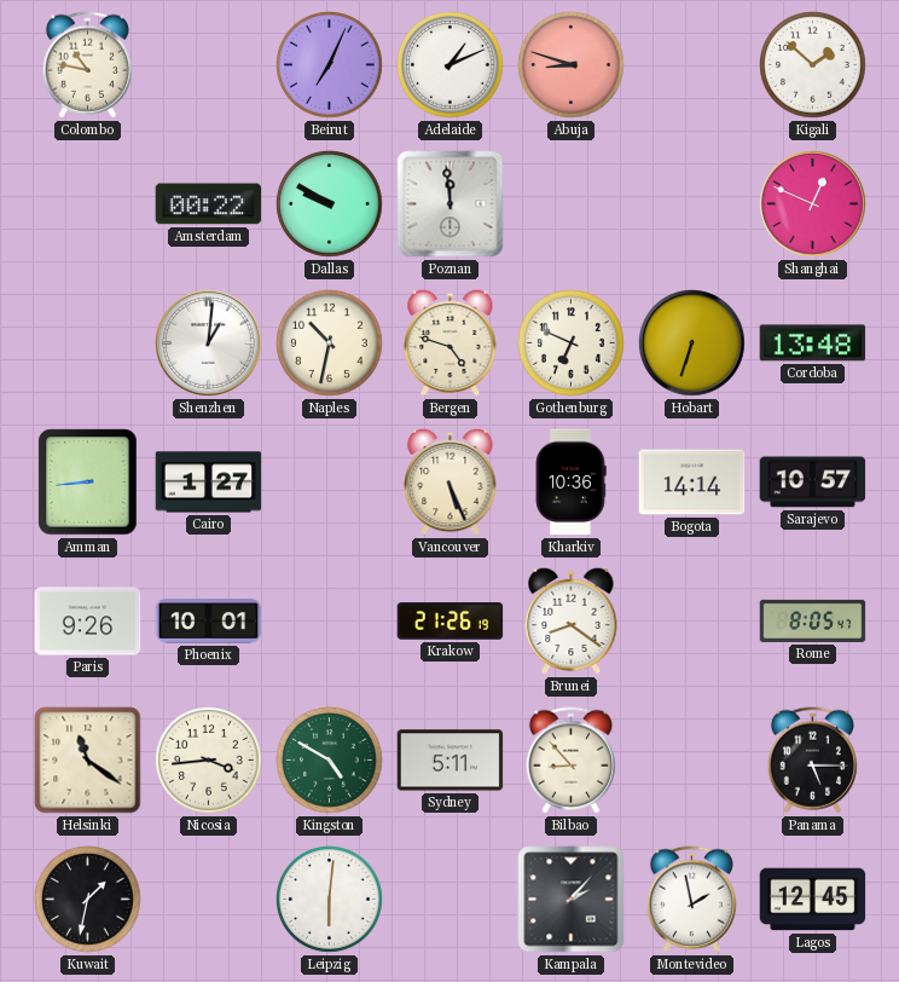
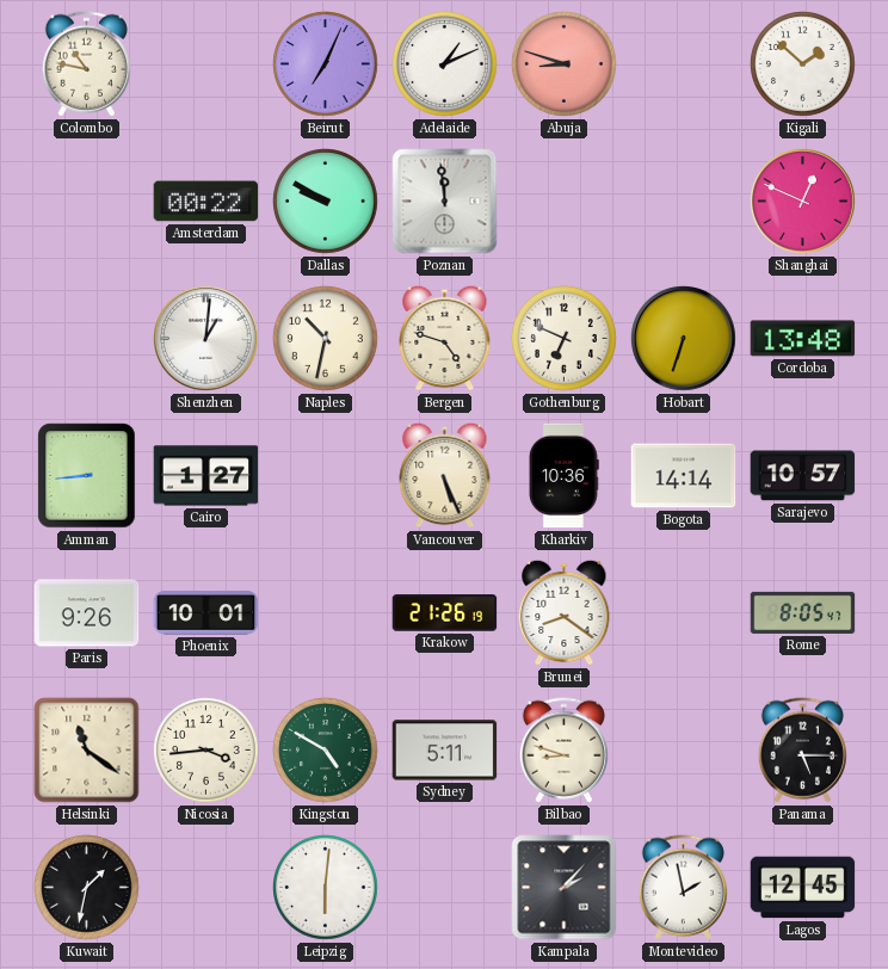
Bilbao: 8:53 -> 8:48 (563, 751)
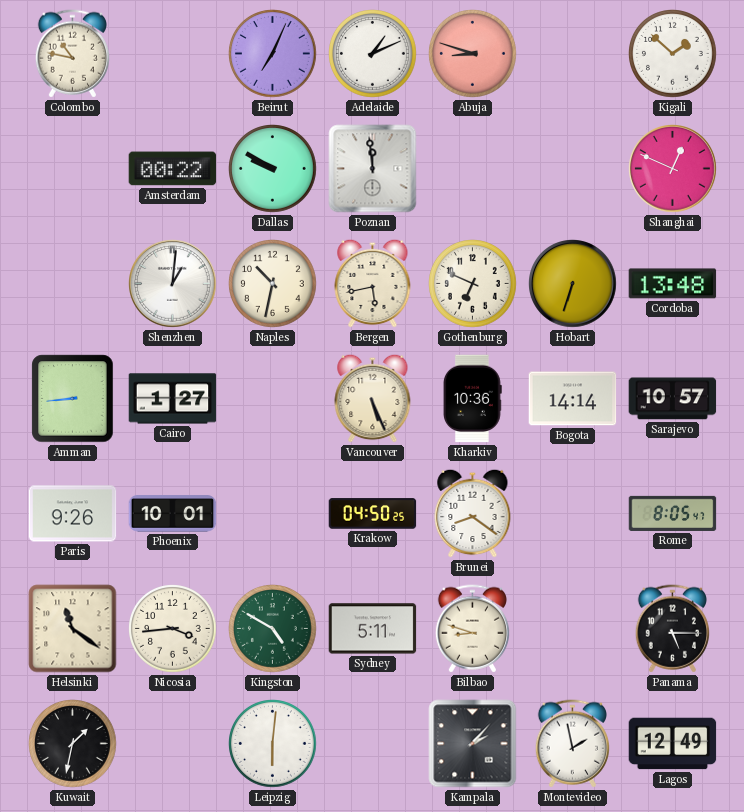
Bergen: 4:48 -> 5:43 (373, 283)
Krakow: 21:26 -> 04:50 (373, 514)
Lagos: 12:45 -> 12:49 (673, 744)
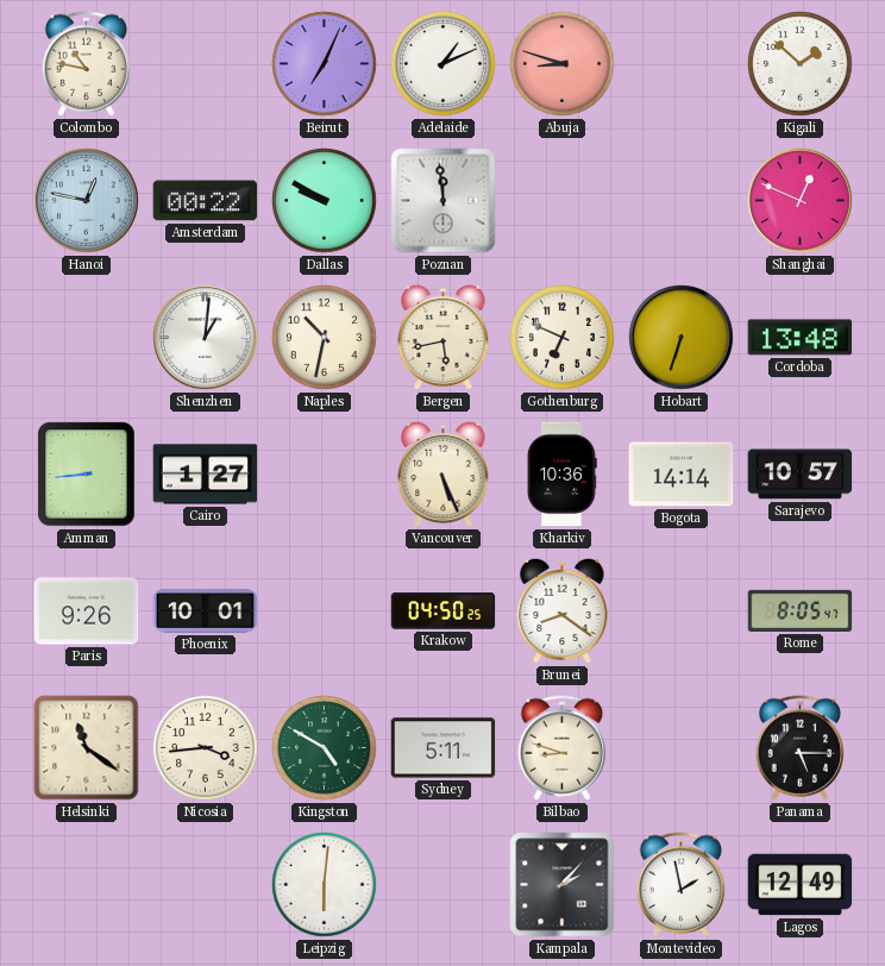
Hanoi: none -> 12:47 (87, 201)
Kuwait: 1:32 -> none (73, 744)
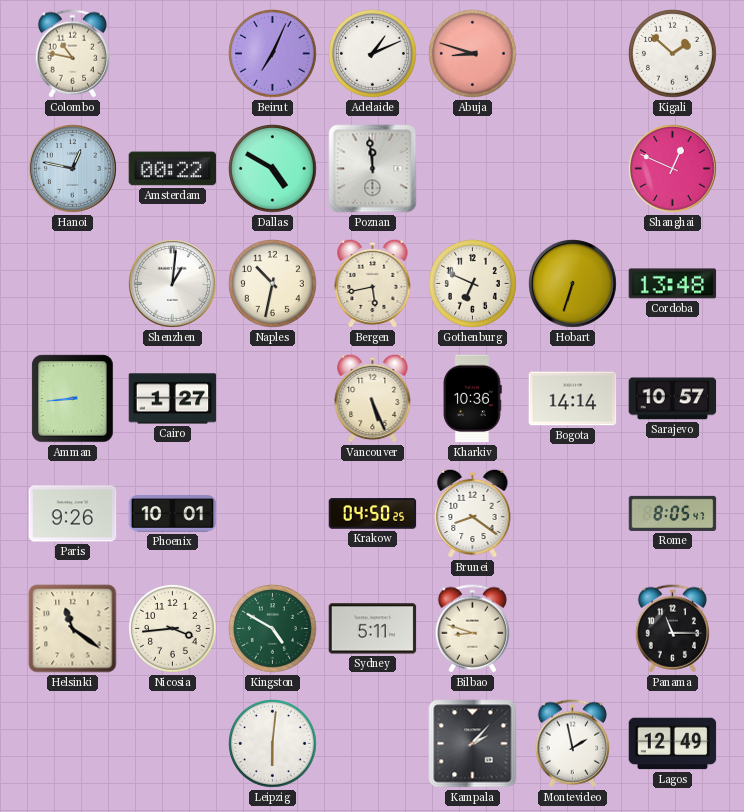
Dallas: 9:50 -> 4:50 (273, 169)
Panama: 5:15 -> 11:15 (672, 629)
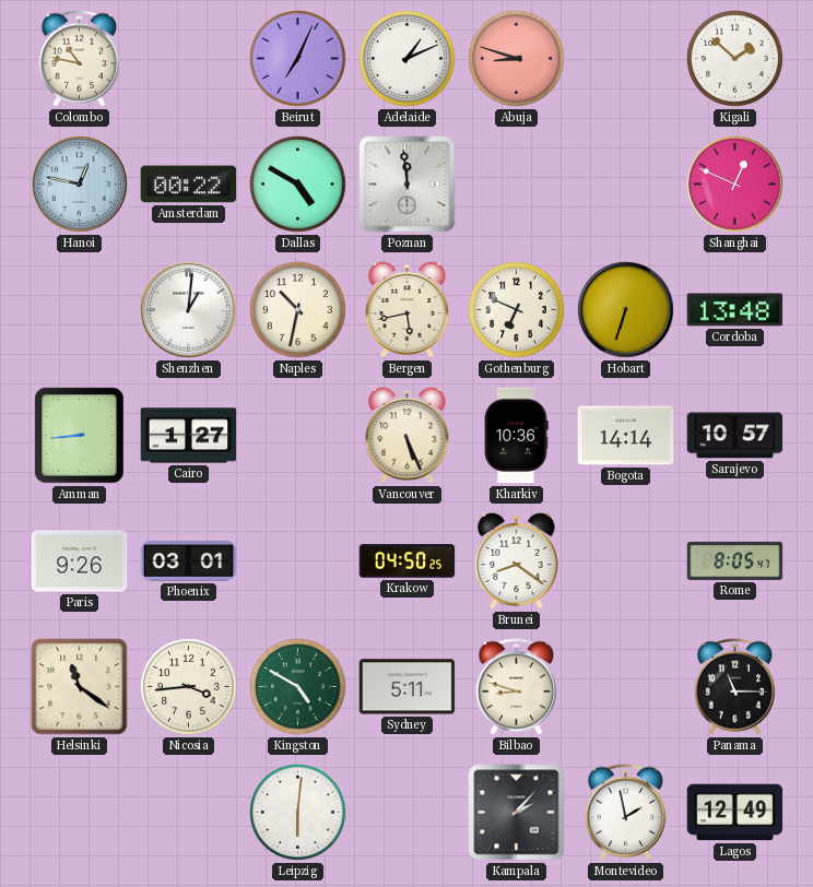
Phoenix: 10:01 -> 03:01 (189, 561)
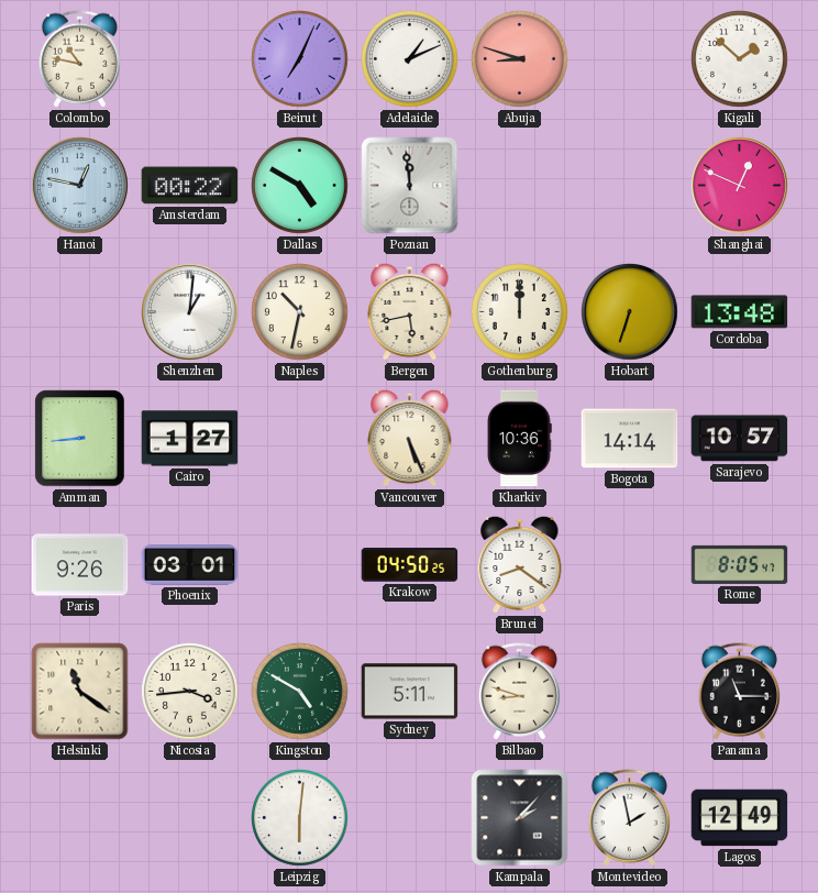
Gothenburg: 6:49 -> 12:00 (520, 312)
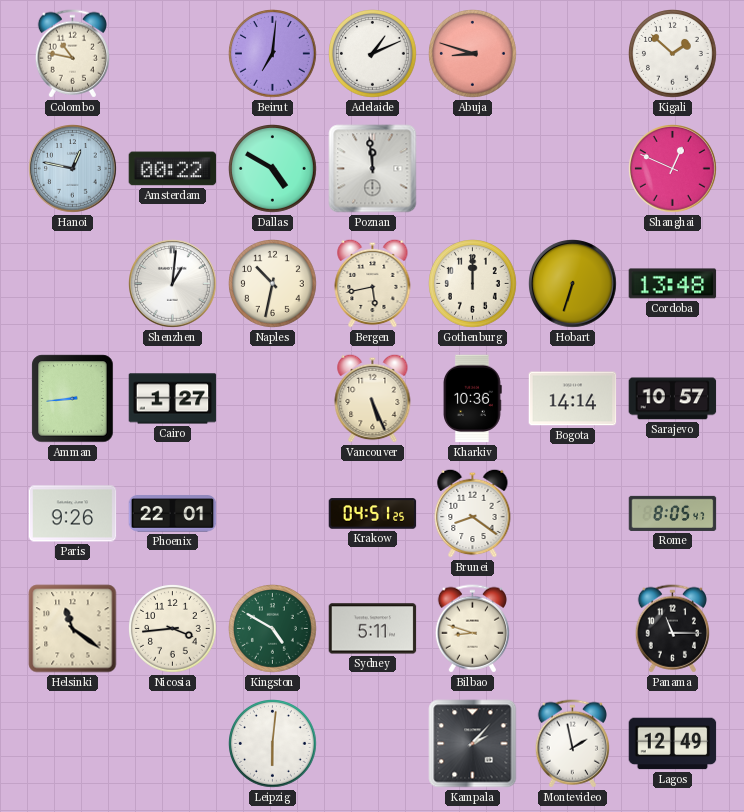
Beirut: 7:04 -> 7:01 (273, 54)
Phoenix: 03:01 -> 22:01 (173, 514)
Krakow: 04:50 -> 04:51 (373, 514)
